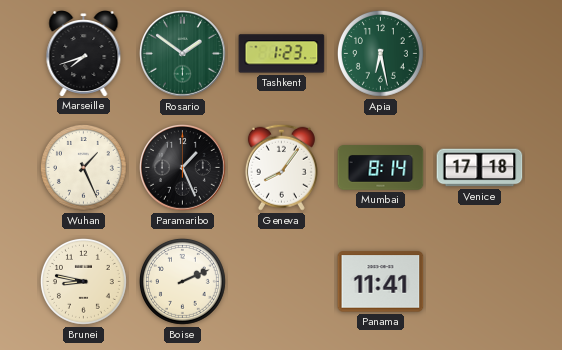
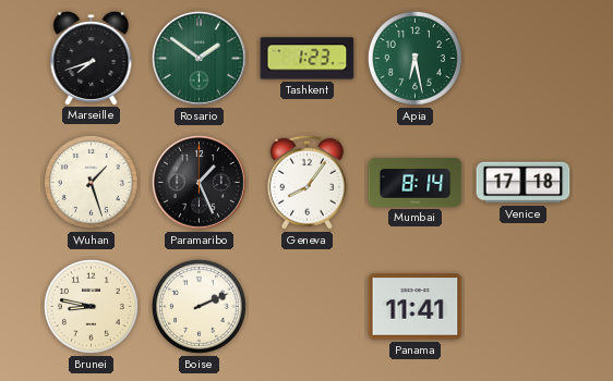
Wuhan: 1:26 -> 1:27 (91, 182)
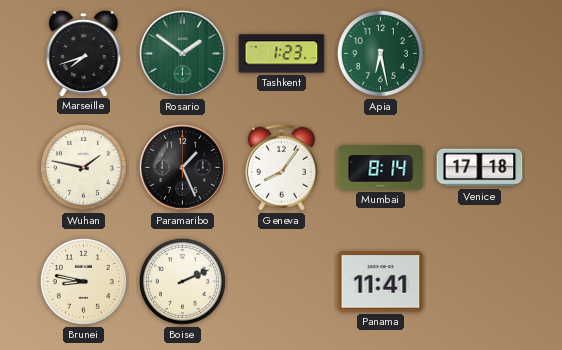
Wuhan: 1:27 -> 1:47 (83, 167)
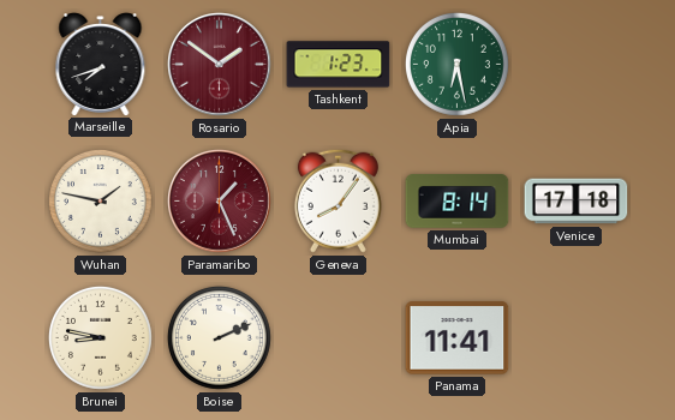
Rosario dial: green -> burgundy (220, 65)
Paramaribo dial: black -> burgundy (220, 202)
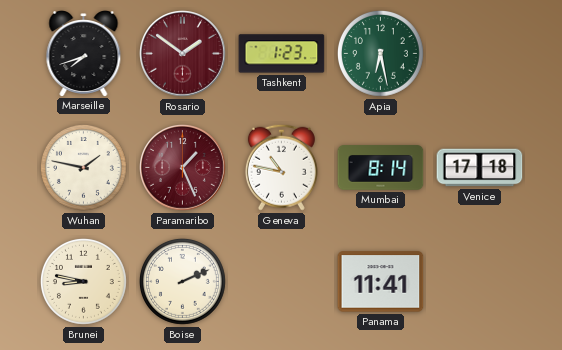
Geneva: 8:06 -> 10:47 (281, 167)
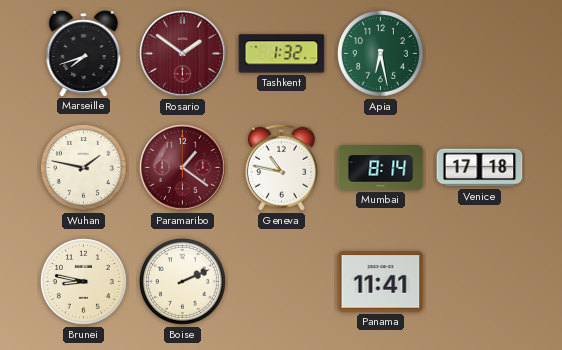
Tashkent: 1:23 -> 1:32 (282, 54)
Paramaribo: 1:26 -> 1:21 (183, 168)
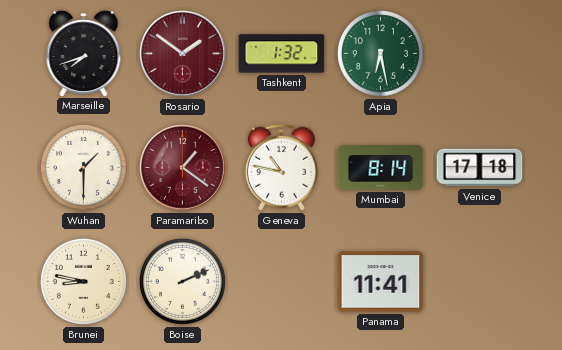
Wuhan: 1:47 -> 1:30 (83, 167)
